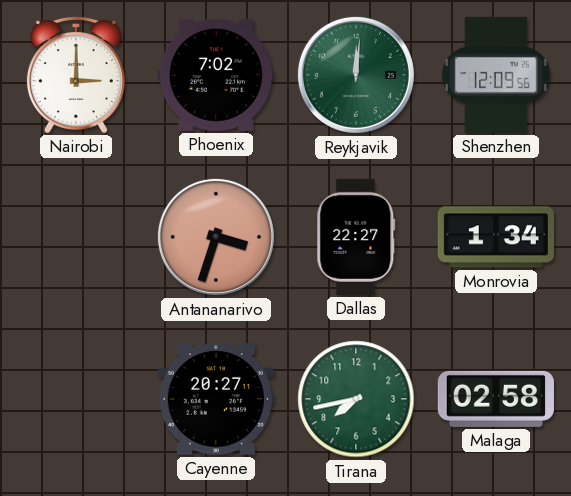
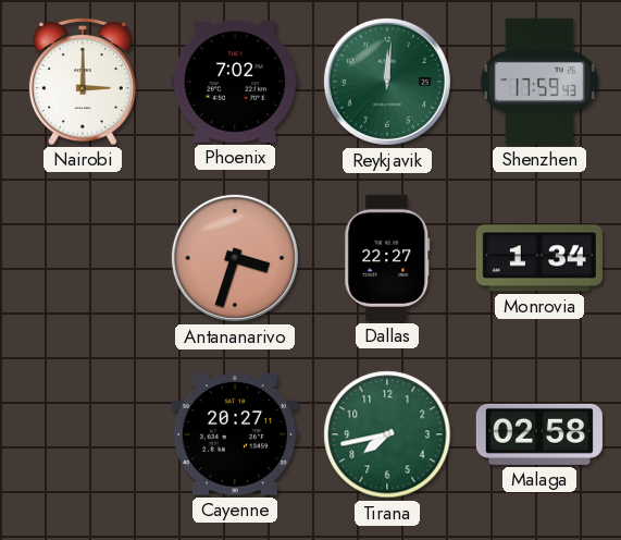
Shenzhen: 12:09 -> 17:59 (539, 82)
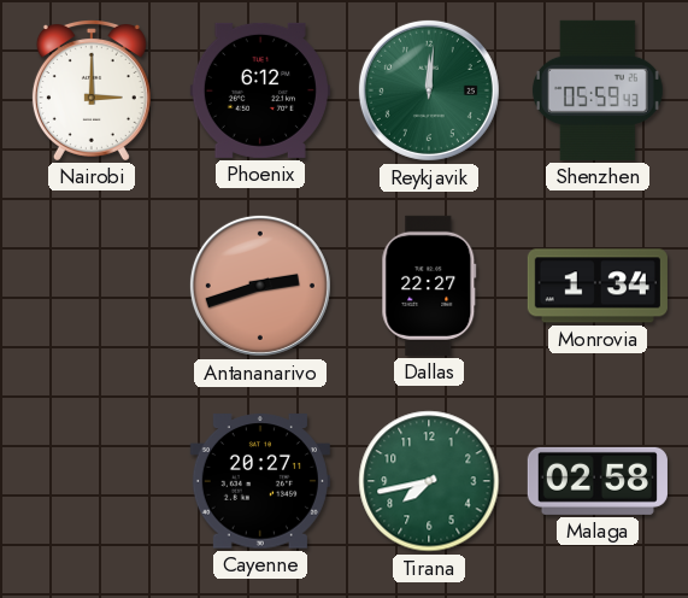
Phoenix: 7:02 -> 6:12 (260, 90)
Shenzhen: 17:59 -> 05:59 (598, 90)
Antananarivo: 3:33 -> 2:42 (260, 286)
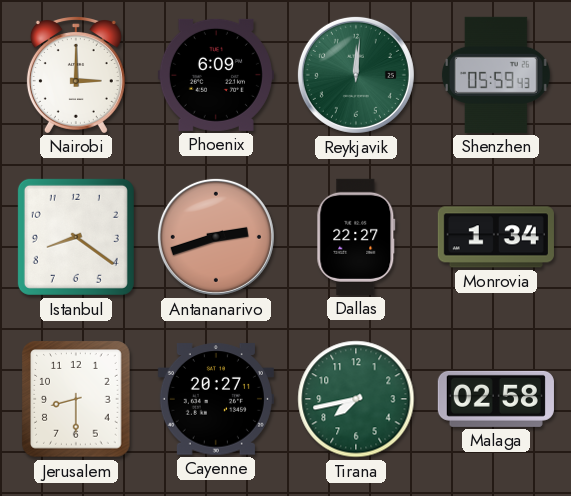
Phoenix: 6:12 -> 6:09 (216, 75)
Istanbul: none -> 8:21 (76, 237)
Jerusalem: none -> 8:30 (76, 399)
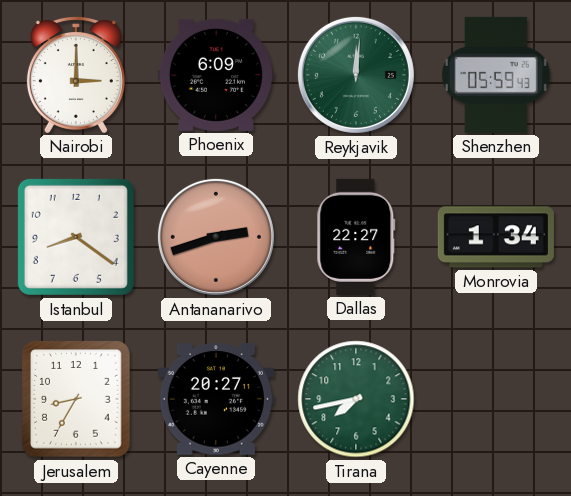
Jerusalem: 8:30 -> 8:35 (76, 399)
Malaga: 02:58 -> none (496, 399)
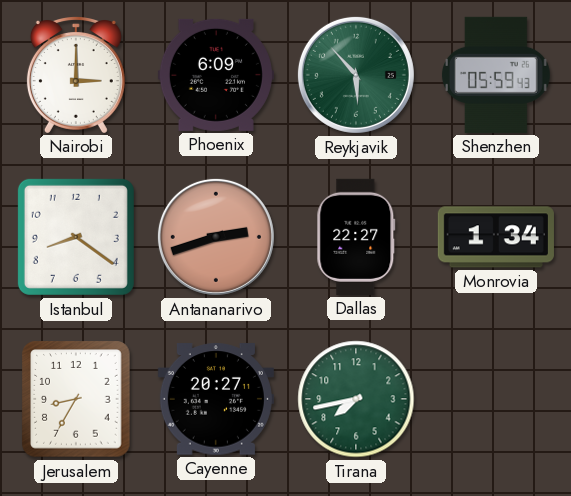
Reykjavik: 12:01 -> 5:53 (356, 75)
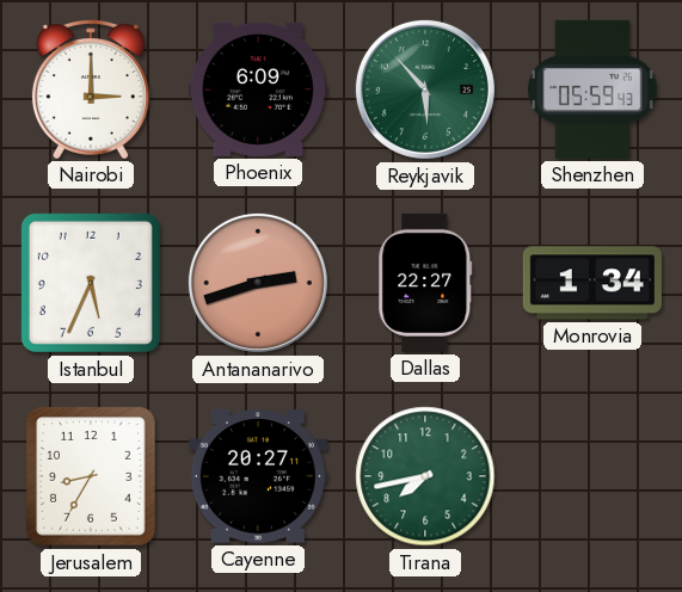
Istanbul: 8:21 -> 5:34 (91, 283)
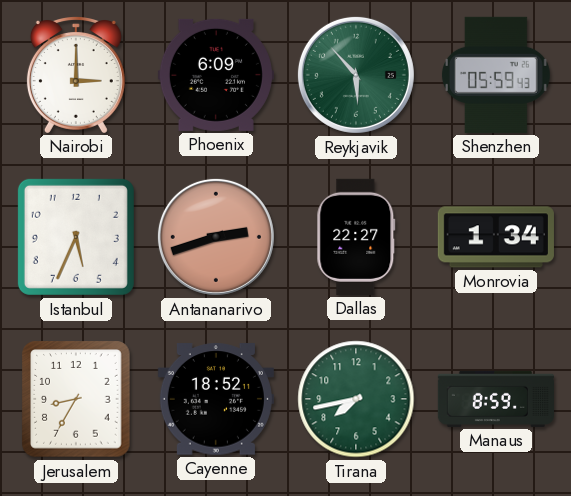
Cayenne: 20:27 -> 18:52 (216, 399)
Manaus: none -> 8:59 (496, 399)
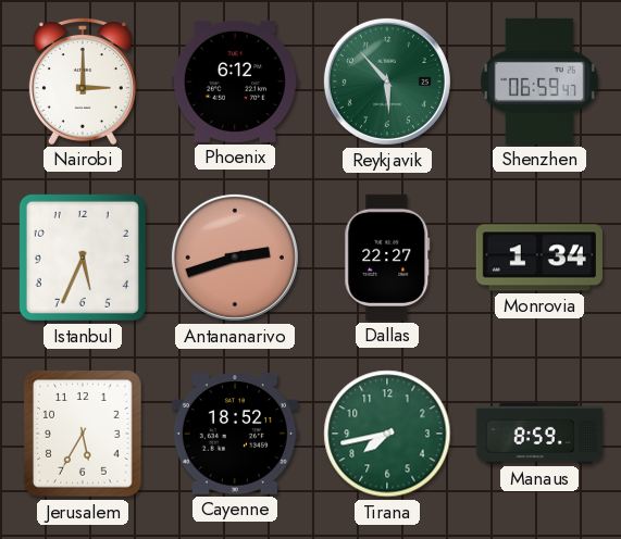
Phoenix: 6:09 -> 6:12 (235, 82)
Shenzhen: 05:59 -> 06:59 (539, 82)
Jerusalem: 8:35 -> 5:35 (83, 434)
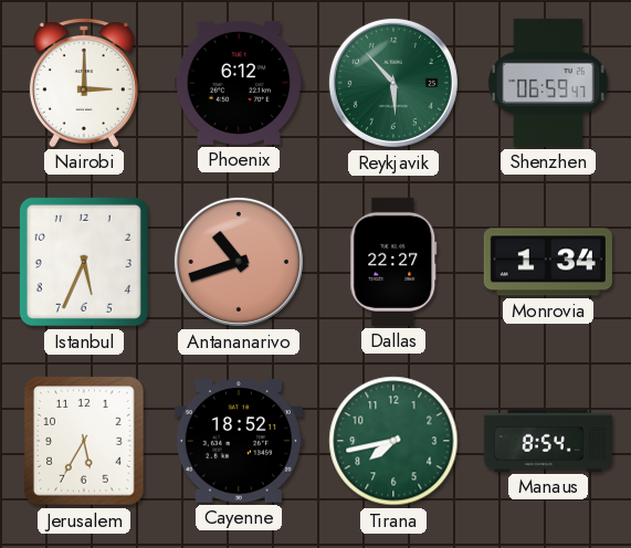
Antananarivo: 2:42 -> 10:42 (239, 262)
Manaus: 8:59 -> 8:54 (548, 441)
